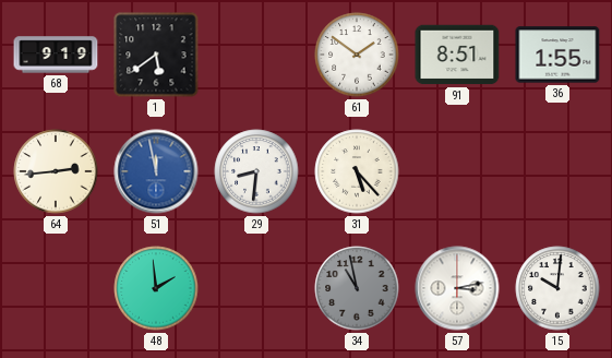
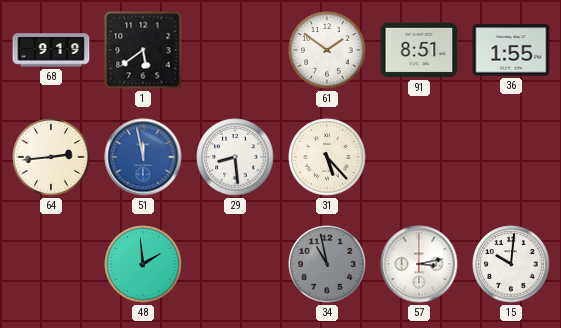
29: 8:31 -> 8:29 (235, 157)
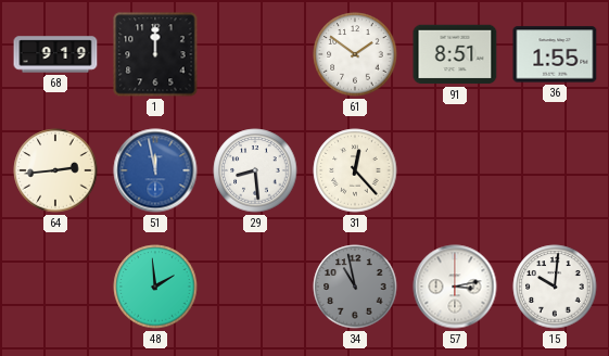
1: 5:39 -> 12:00 (155, 54)
31: 5:23 -> 12:23 (355, 170)
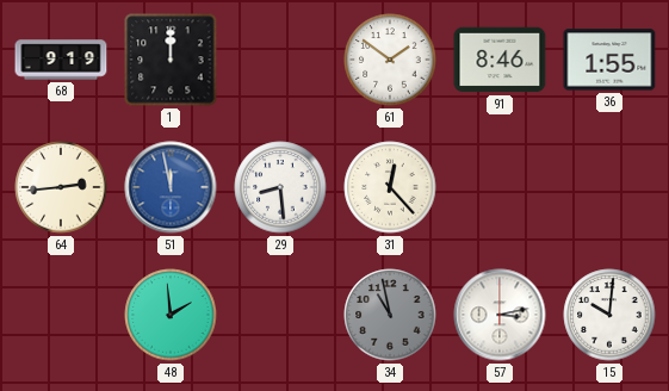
91: 8:51 -> 8:46 (500, 60)
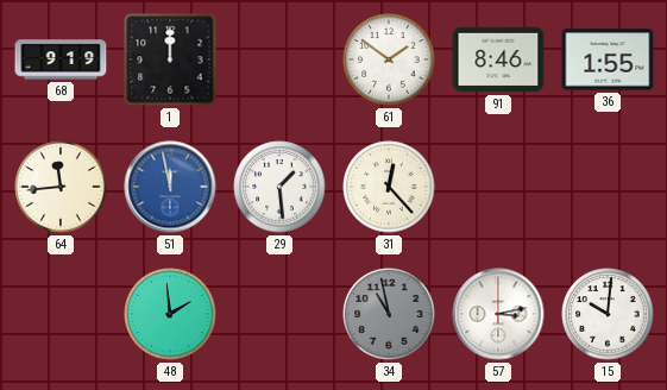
64: 2:44 -> 11:44 (61, 187)
29: 8:29 -> 1:29 (279, 187)
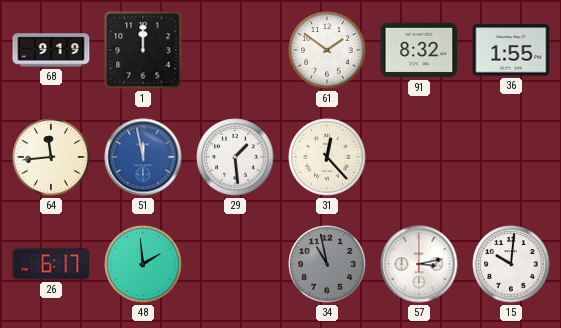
91: 8:46 -> 8:32 (419, 50)
26: none -> 6:17 (51, 264)
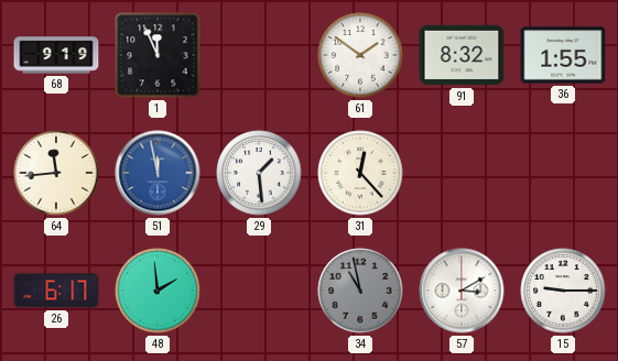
1: 12:00 -> 11:56 (158, 55)
57: 3:13 -> 3:10 (462, 291)
15: 10:01 -> 9:15 (563, 291)
